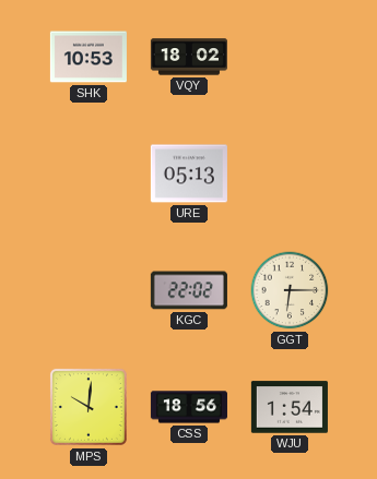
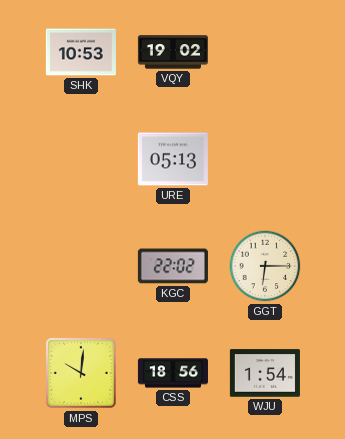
VQY: 18:02 -> 19:02 (173, 52)
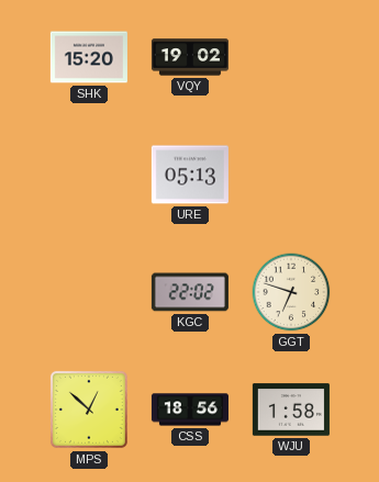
SHK: 10:53 -> 15:20 (89, 57)
GGT: 6:15 -> 6:48 (291, 292)
MPS: 10:01 -> 12:52 (89, 410)
WJU: 1:54 -> 1:58 (291, 410)
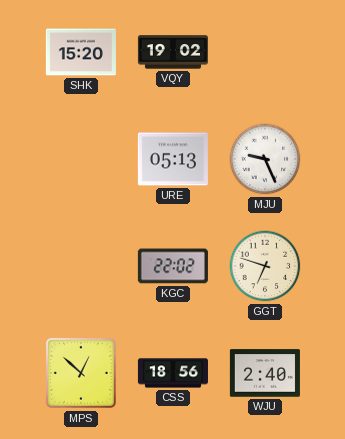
MJU: none -> 9:26 (265, 159)
WJU: 1:58 -> 2:40 (265, 373)
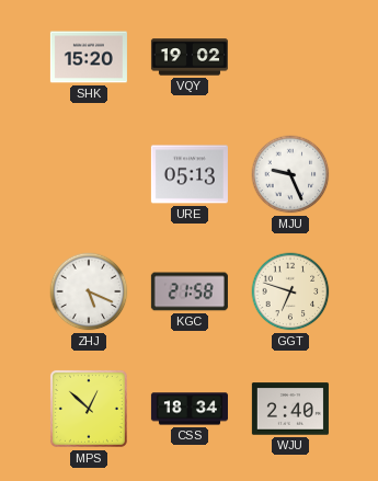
ZHJ: none -> 5:19 (89, 291)
KGC: 22:02 -> 21:58 (190, 291)
CSS: 18:56 -> 18:34 (190, 409)
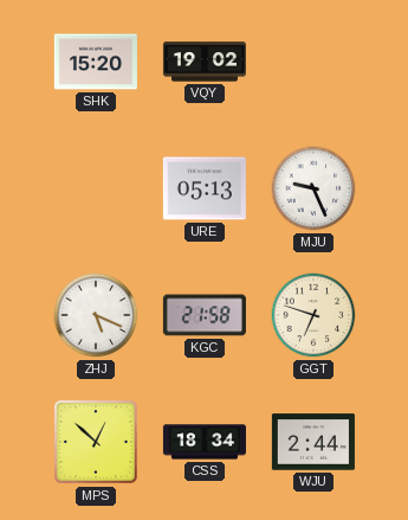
WJU: 2:40 -> 2:44 (313, 442)
